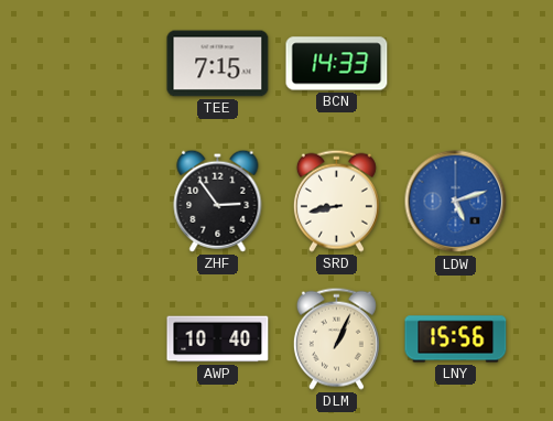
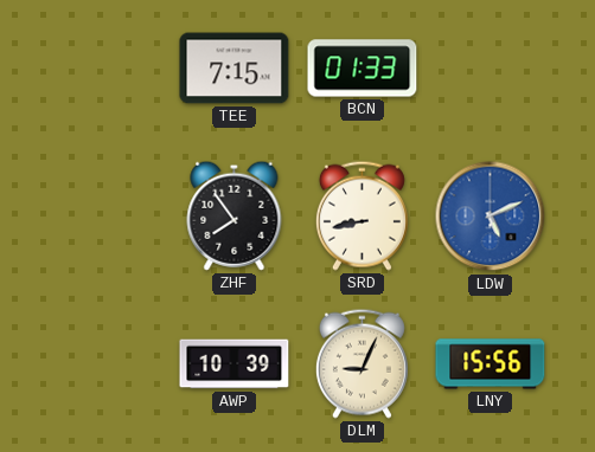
BCN: 14:33 -> 01:33 (363, 69)
ZHF: 2:54 -> 7:54 (235, 215)
LDW: 5:12 -> 5:11 (491, 217)
AWP: 10:40 -> 10:39 (235, 364)
DLM: 1:04 -> 9:04 (362, 363)
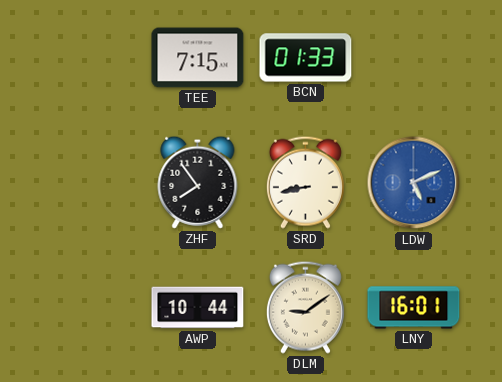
AWP: 10:39 -> 10:44 (198, 308)
DLM: 9:04 -> 9:09 (305, 307)
LNY: 15:56 -> 16:01 (414, 308)
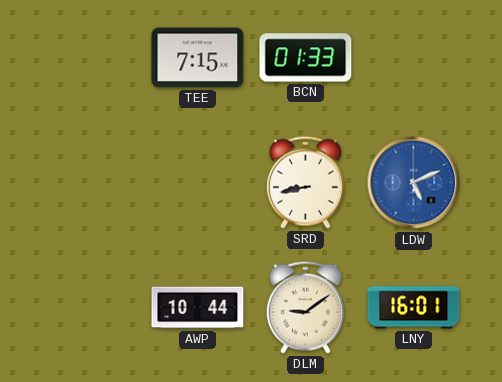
ZHF: 7:54 -> none (198, 182)
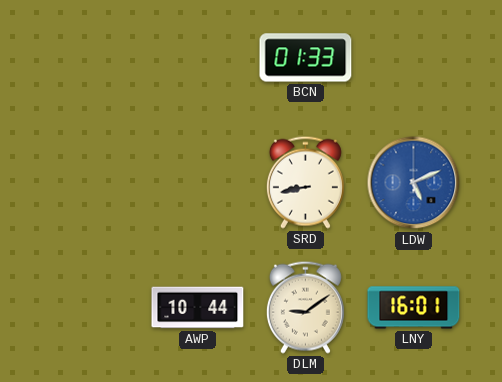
TEE: 7:15 -> none (198, 58)
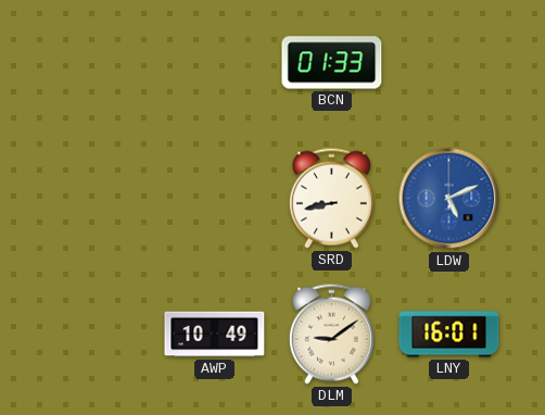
AWP: 10:44 -> 10:49 (215, 335)
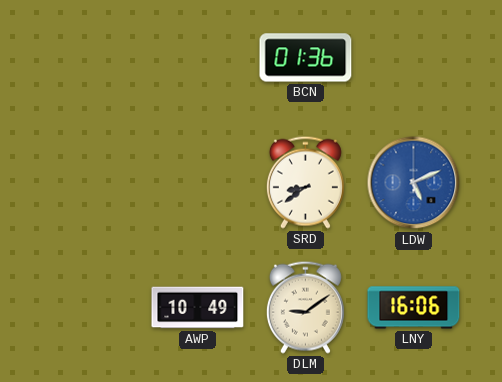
BCN: 01:33 -> 01:36 (306, 58)
SRD: 8:43 -> 8:39 (305, 182)
LNY: 16:01 -> 16:06 (414, 308)
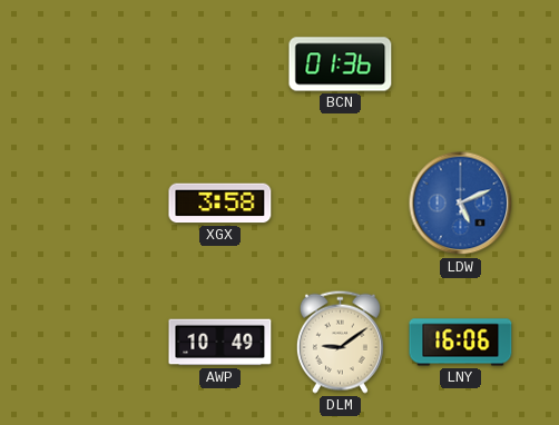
XGX: none -> 3:58 (220, 204)
SRD: 8:39 -> none (305, 182)
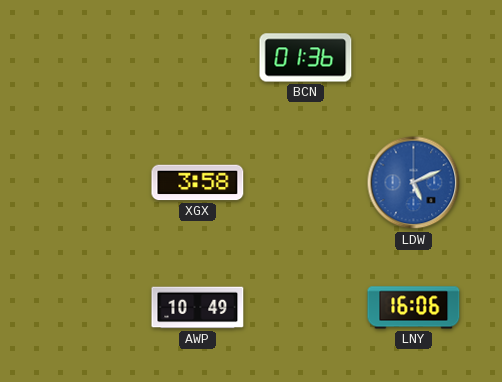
DLM: 9:09 -> none (340, 342)
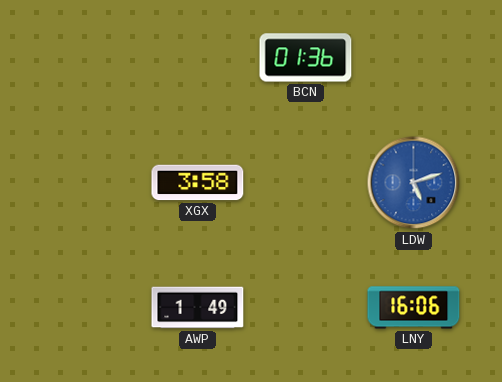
LDW: 5:11 -> 5:12 (414, 183)
AWP: 10:49 -> 1:49 (198, 308)
